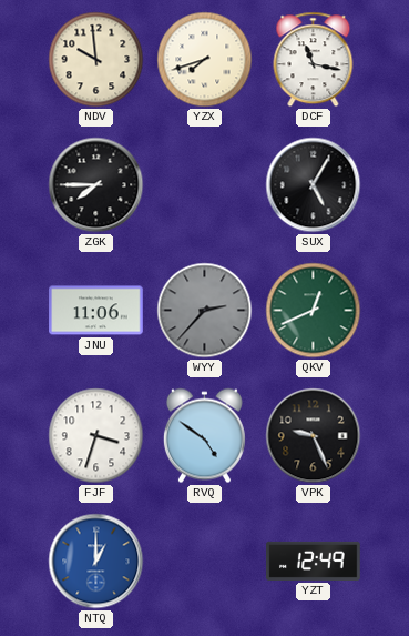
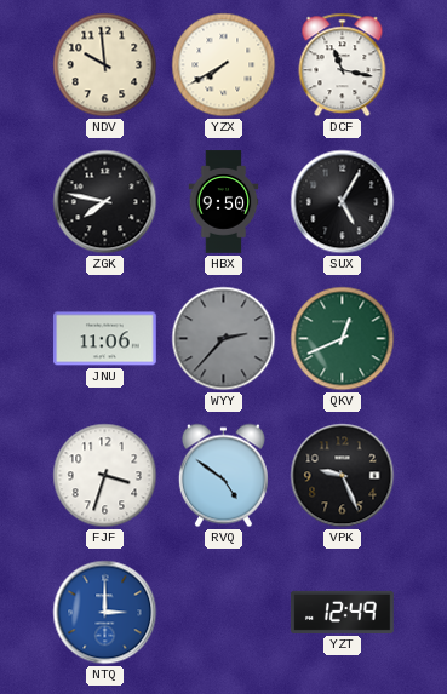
YZX: 7:42 -> 7:40 (224, 65)
ZGK: 7:45 -> 7:47 (105, 202)
HBX: none -> 9:50 (224, 202)
NTQ: 1:00 -> 3:00 (105, 613)
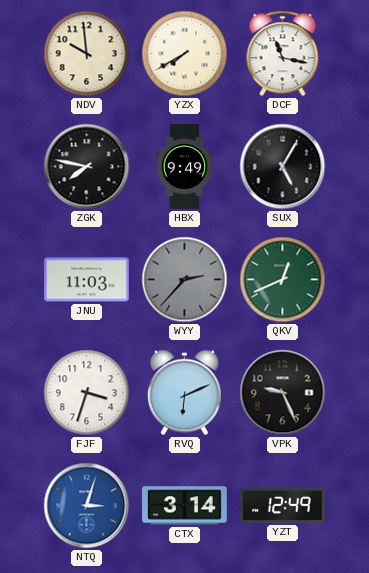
HBX: 9:50 -> 9:49 (185, 167)
JNU: 11:06 -> 11:03 (87, 280)
RVQ: 4:51 -> 6:11 (184, 393)
NTQ: 3:00 -> 3:03 (87, 506)
CTX: none -> 3:14 (185, 506)
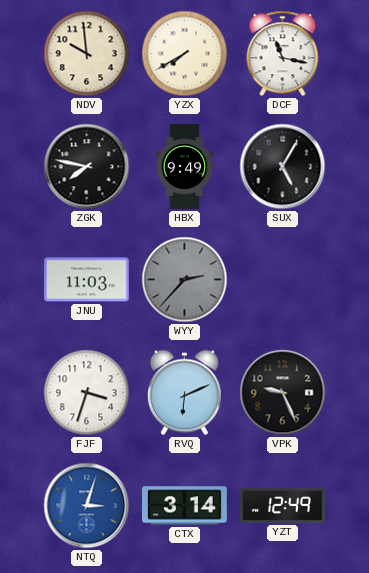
QKV: 12:41 -> none (283, 280)
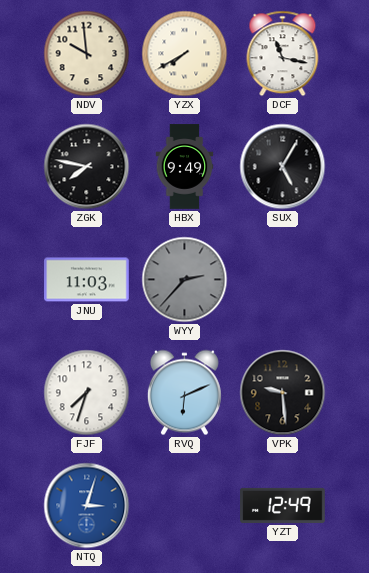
FJF: 3:33 -> 7:33 (87, 393)
VPK: 9:26 -> 9:29 (283, 393)
CTX: 3:14 -> none (185, 506)
